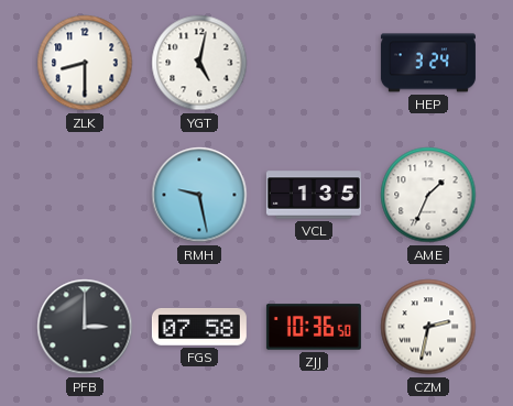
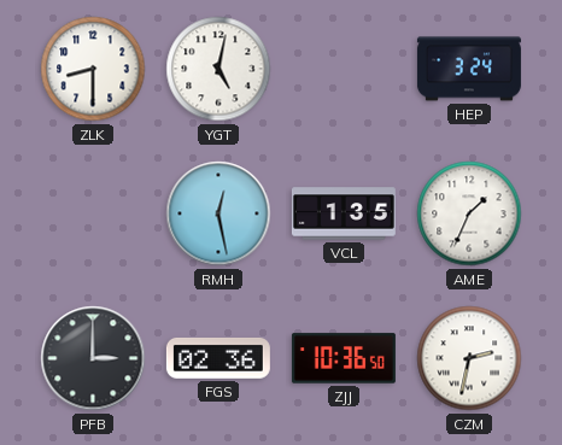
RMH: 9:28 -> 12:28 (218, 213)
FGS: 07:58 -> 02:36 (218, 358)
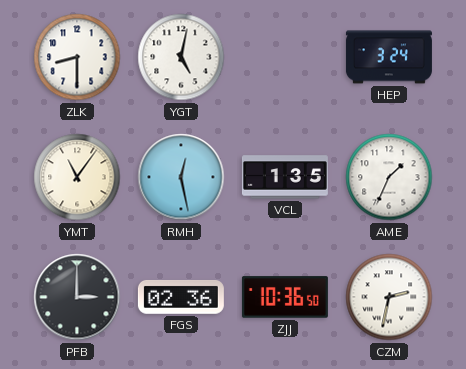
YMT: none -> 11:06 (77, 177)
